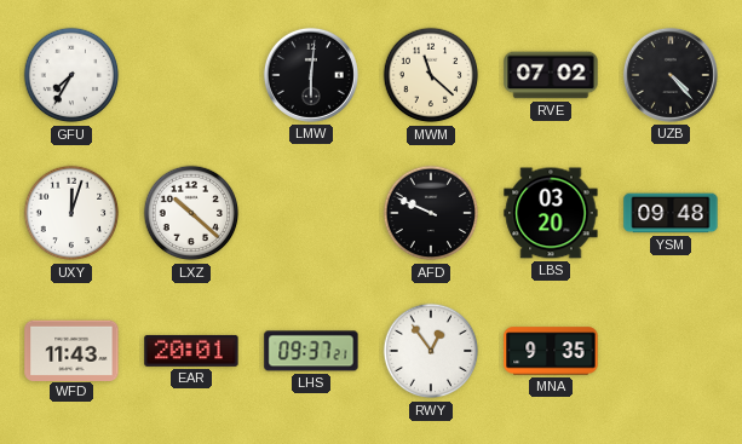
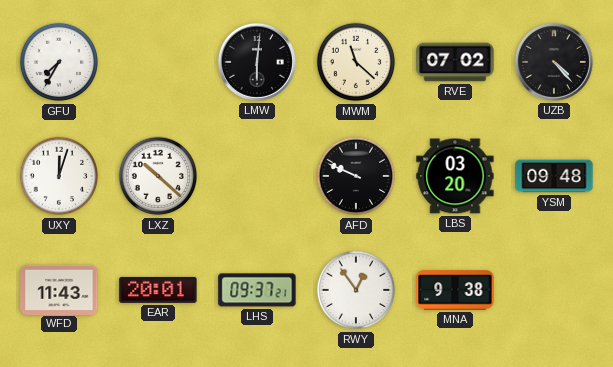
MNA: 9:35 -> 9:38 (455, 290)
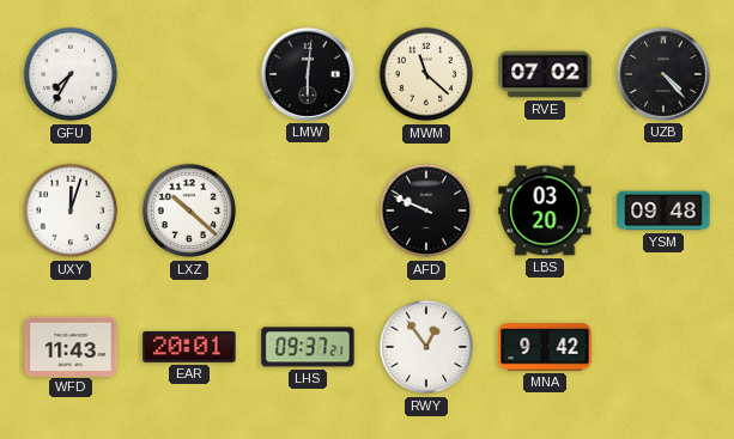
MNA: 9:38 -> 9:42 (545, 347)
